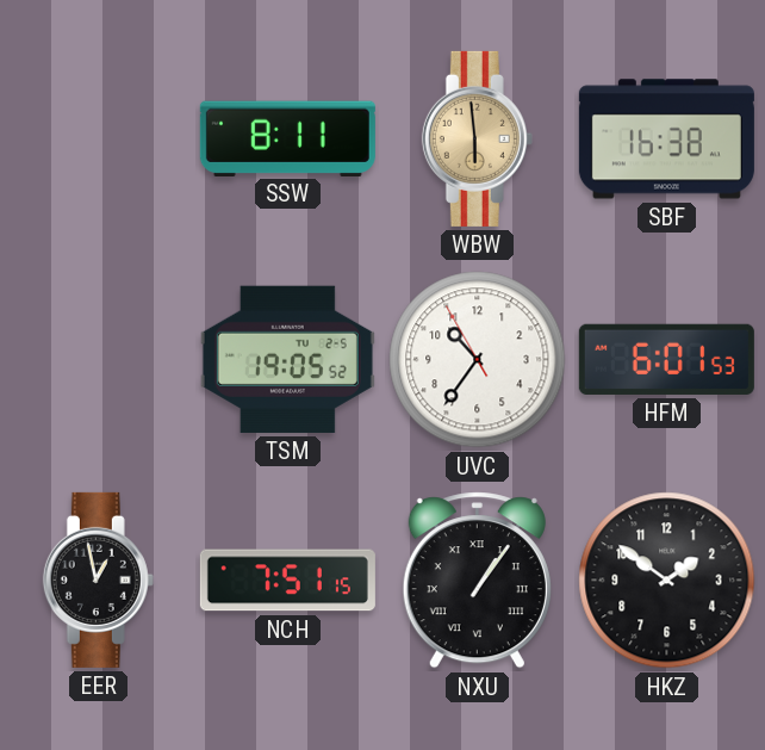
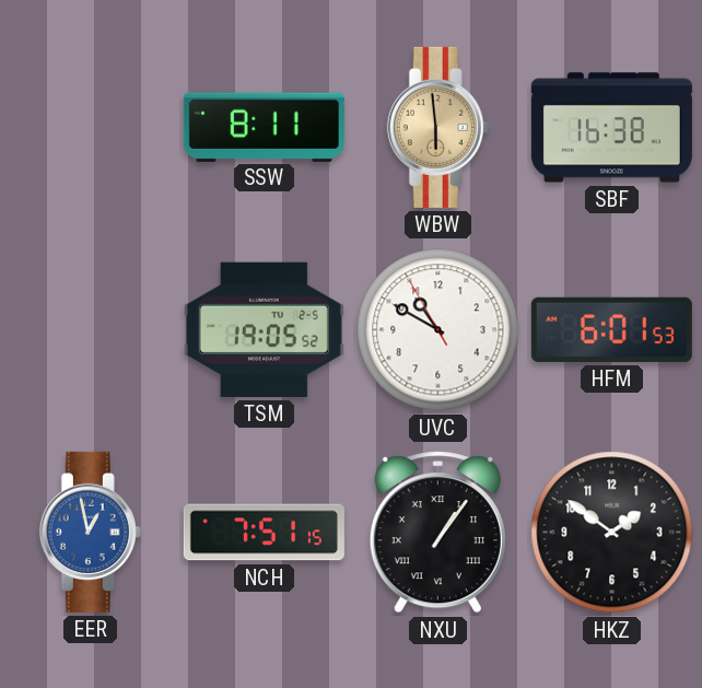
UVC: 10:35 -> 10:49 (438, 330)
EER dial: black -> blue (90, 532)
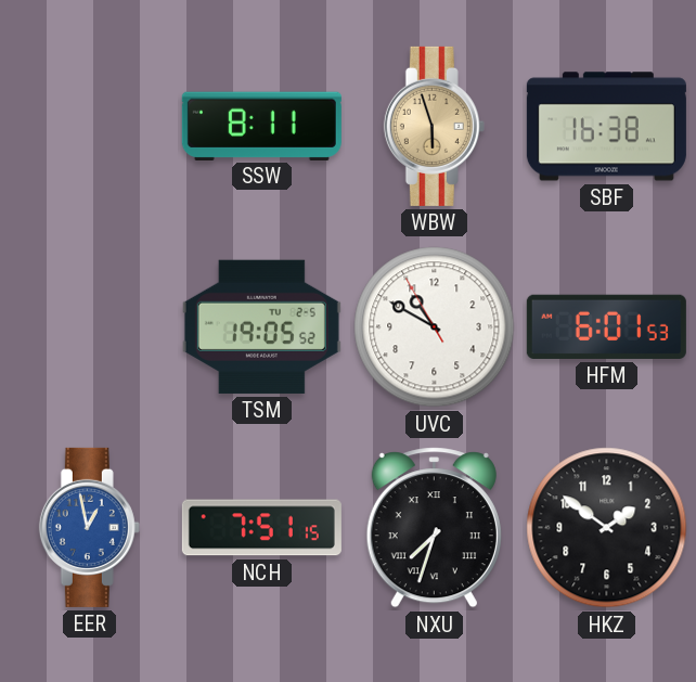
WBW: 5:59 -> 5:57 (434, 126)
NXU: 1:06 -> 7:33 (434, 528)
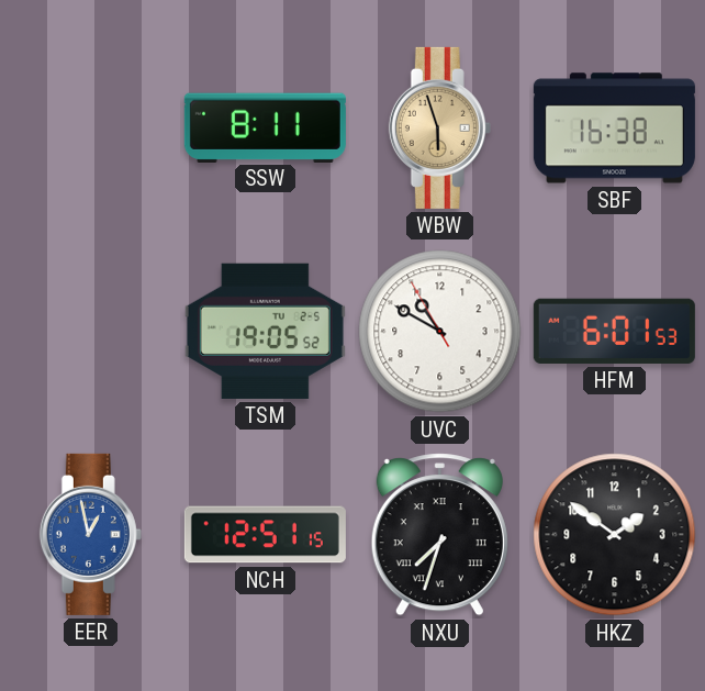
NCH: 7:51 -> 12:51 (265, 535)
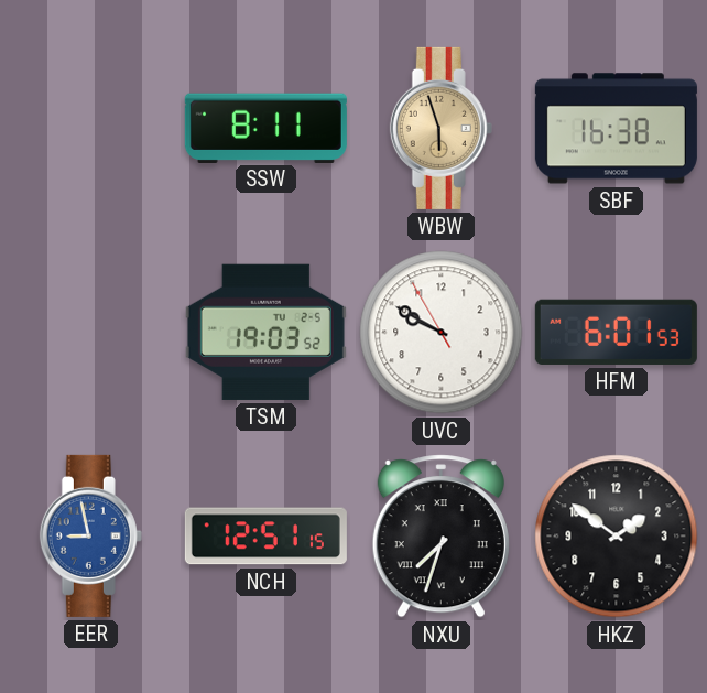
TSM: 19:05 -> 19:03 (265, 332)
UVC: 10:49 -> 9:49 (442, 333)
EER: 12:58 -> 8:58 (90, 535)
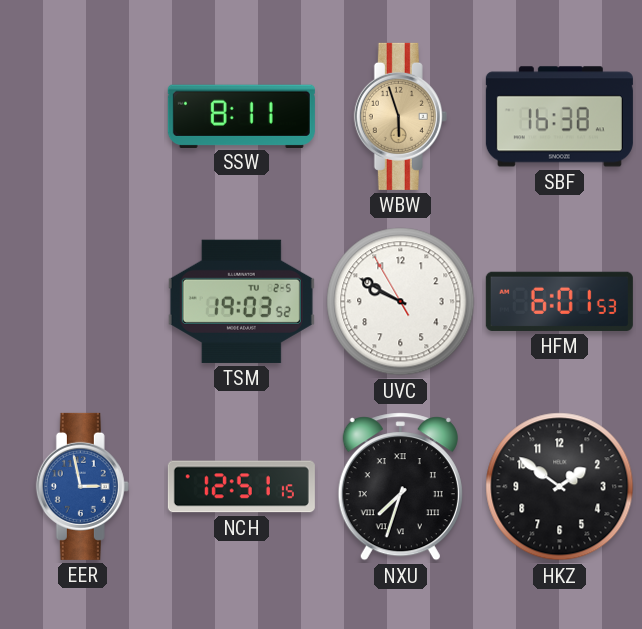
EER: 8:58 -> 2:58 (82, 486)
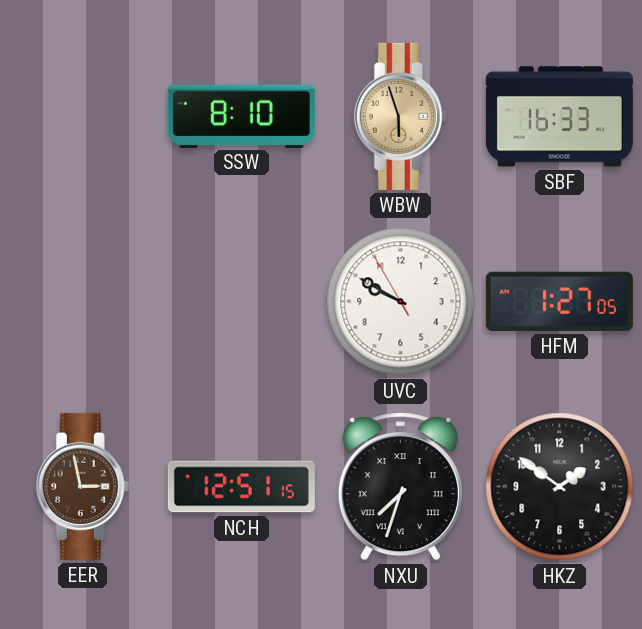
SSW: 8:11 -> 8:10 (241, 116)
SBF: 16:38 -> 16:33 (559, 117)
TSM: 19:03 -> none (241, 301)
HFM: 6:01 -> 1:27 (559, 301)
EER dial: blue -> brown (82, 486)
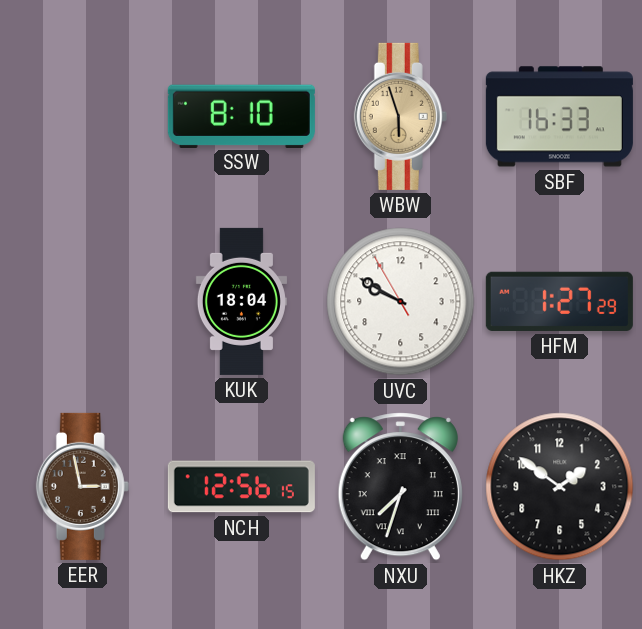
KUK: none -> 18:04 (241, 301)
HFM: 1:27:05 -> 1:27:29 (559, 301)
NCH: 12:51 -> 12:56 (241, 487)
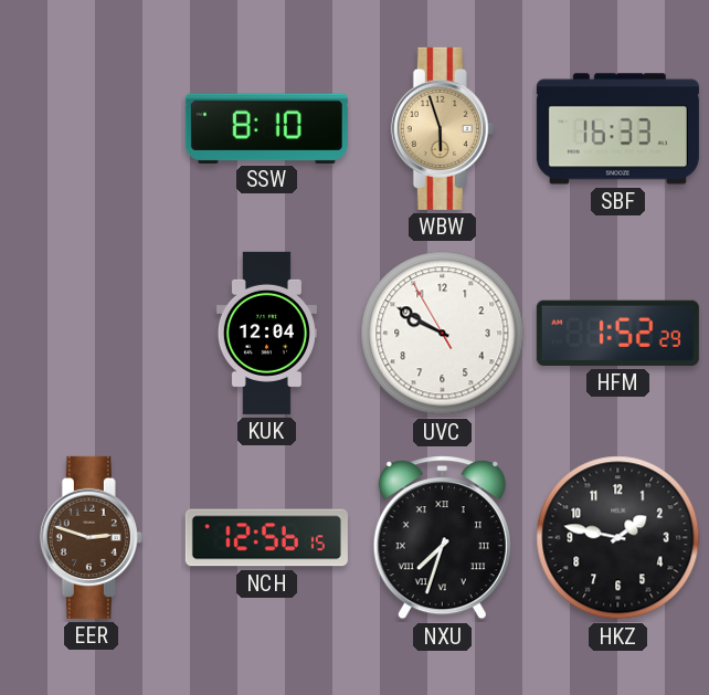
KUK: 18:04 -> 12:04 (266, 333)
HFM: 1:27 -> 1:52 (617, 333)
EER: 2:58 -> 2:48 (91, 537)
HKZ: 1:51 -> 1:47 (618, 538)
